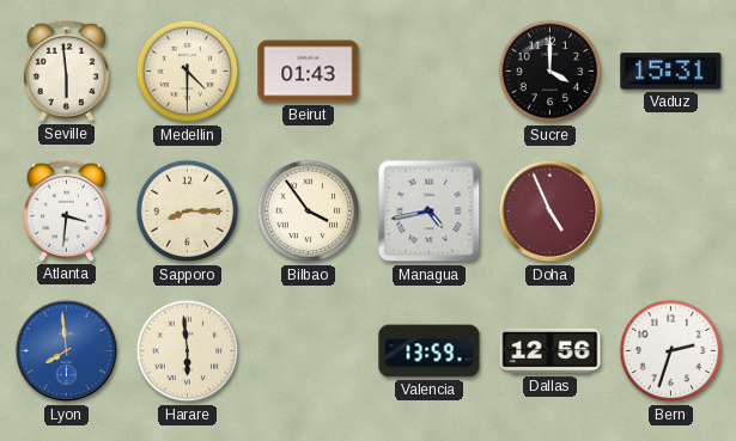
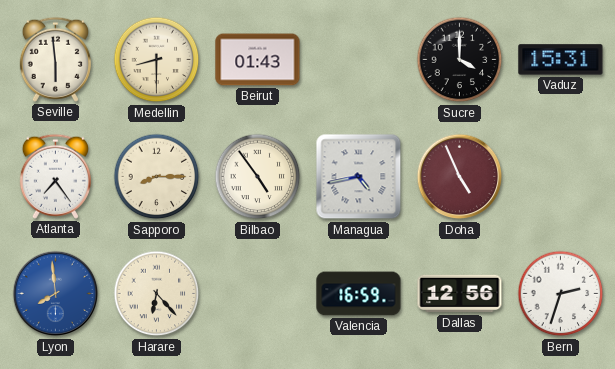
Medellin: 4:30 -> 8:30 (157, 60)
Atlanta: 3:31 -> 7:24 (55, 176)
Bilbao: 3:54 -> 4:54 (258, 177)
Harare: 5:59 -> 6:23 (157, 294)
Valencia: 13:59 -> 16:59 (359, 294)
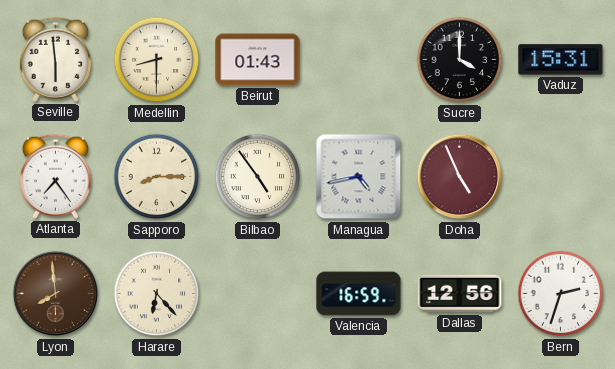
Lyon dial: blue -> brown (56, 294)
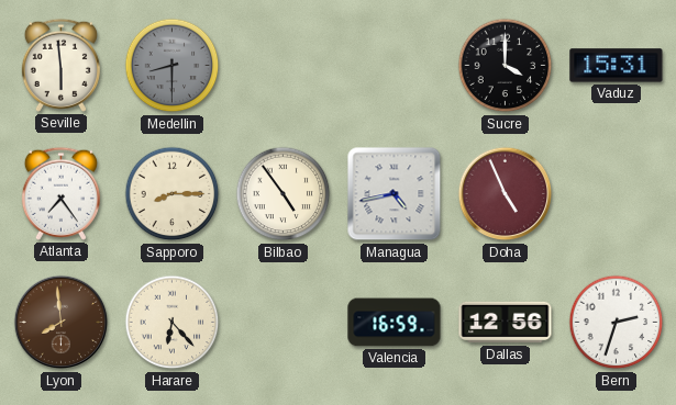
Medellin dial: cream -> grey (173, 66)
Beirut: 01:43 -> none (258, 60)
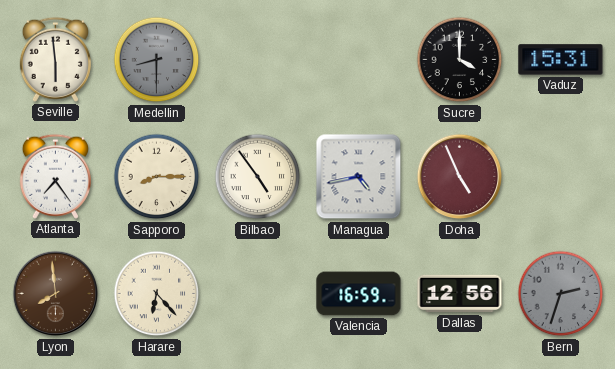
Bern dial: white -> grey (561, 294)
